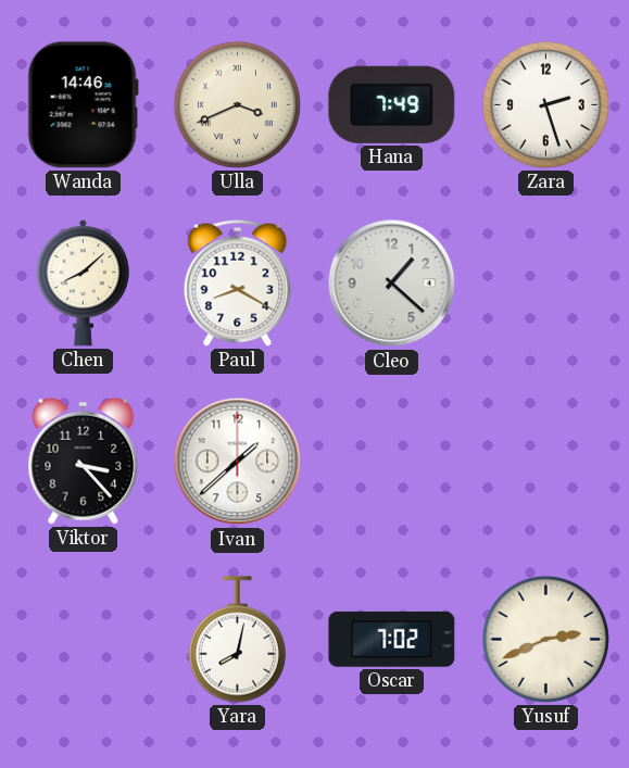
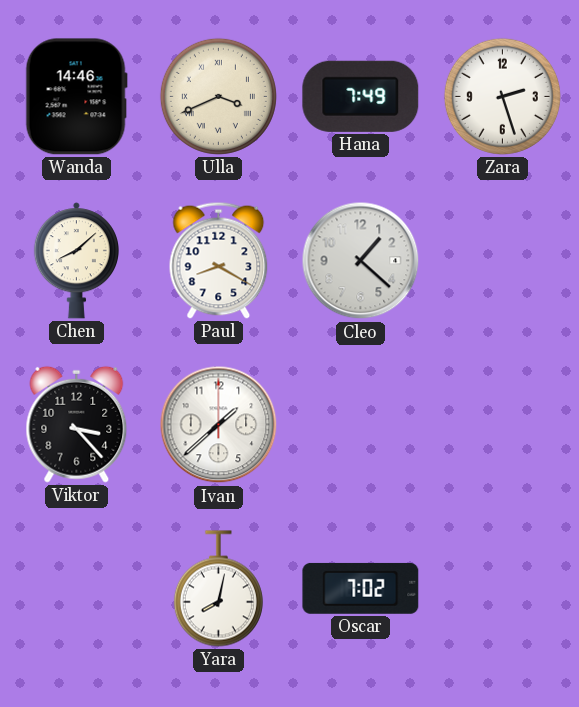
Yusuf: 2:41 -> none (545, 639)
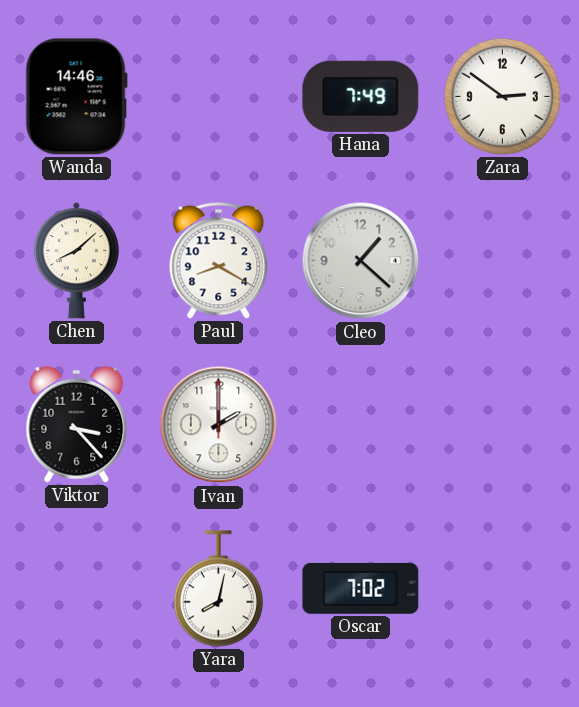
Ulla: 3:41 -> none (218, 96)
Zara: 2:27 -> 2:51 (502, 96)
Ivan: 1:38 -> 2:00 (219, 425)
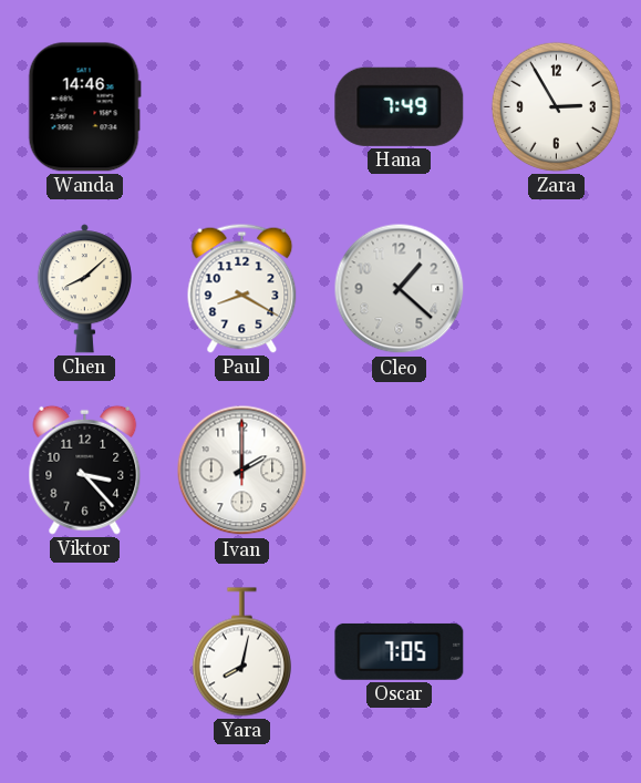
Zara: 2:51 -> 2:55 (556, 106)
Oscar: 7:02 -> 7:05 (400, 651)
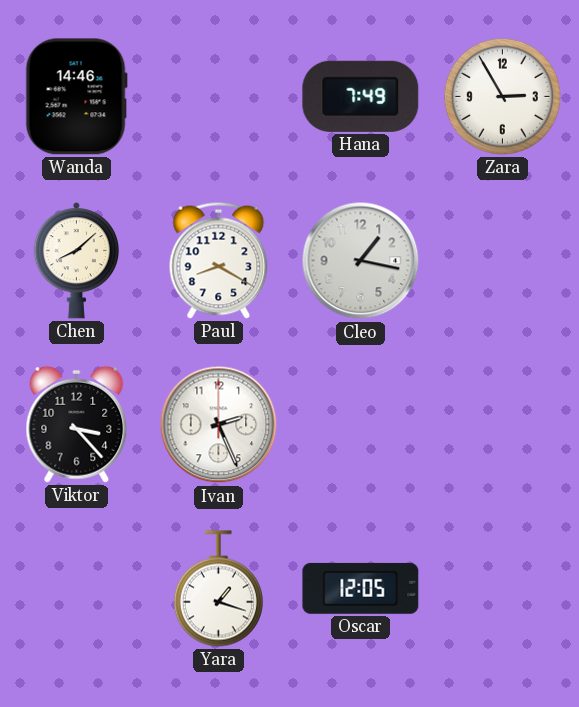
Cleo: 1:22 -> 1:17 (361, 261)
Ivan: 2:00 -> 2:26 (219, 425)
Yara: 8:02 -> 1:18 (218, 589)
Oscar: 7:05 -> 12:05 (361, 588)
